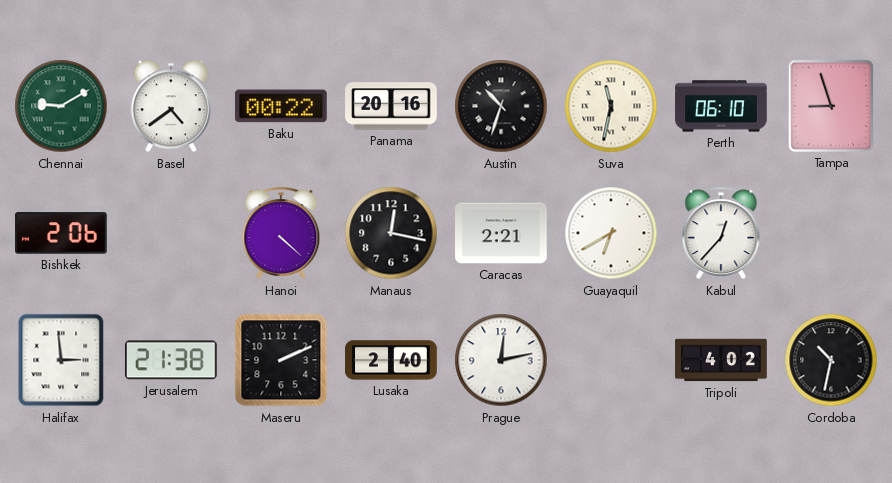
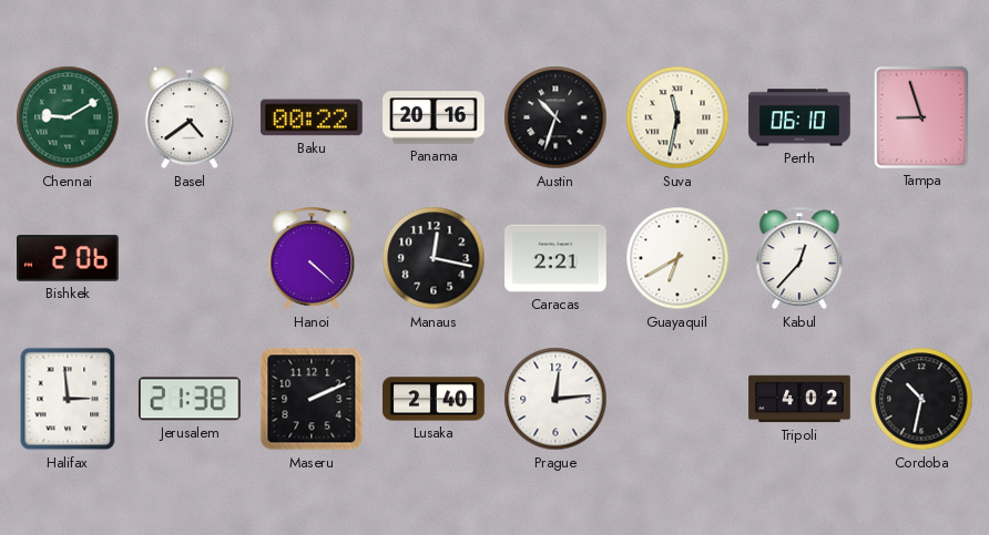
Prague: 12:13 -> 12:14 (555, 399)
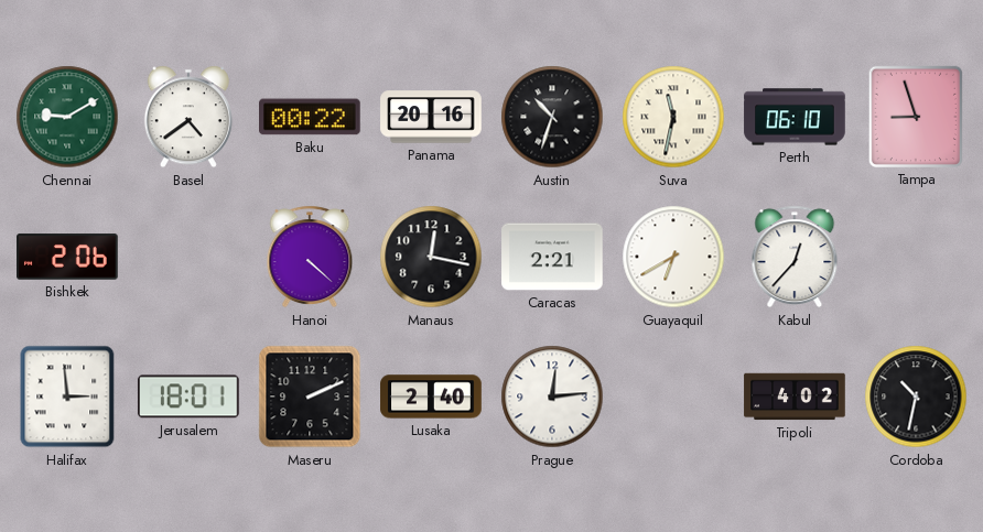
Jerusalem: 21:38 -> 18:01 (188, 397)
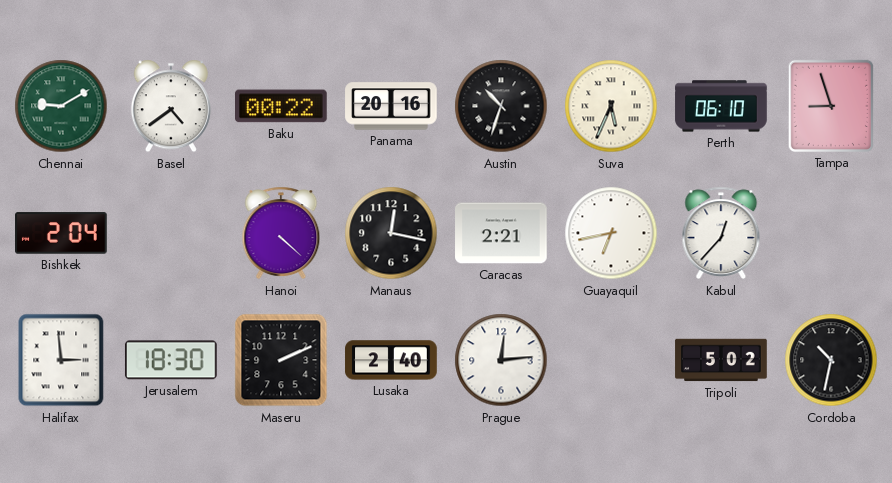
Suva: 11:32 -> 5:34 (611, 106)
Bishkek: 2:06 -> 2:04 (61, 233)
Guayaquil: 6:40 -> 6:43 (611, 233)
Jerusalem: 18:01 -> 18:30 (171, 360)
Tripoli: 4:02 -> 5:02 (721, 360)
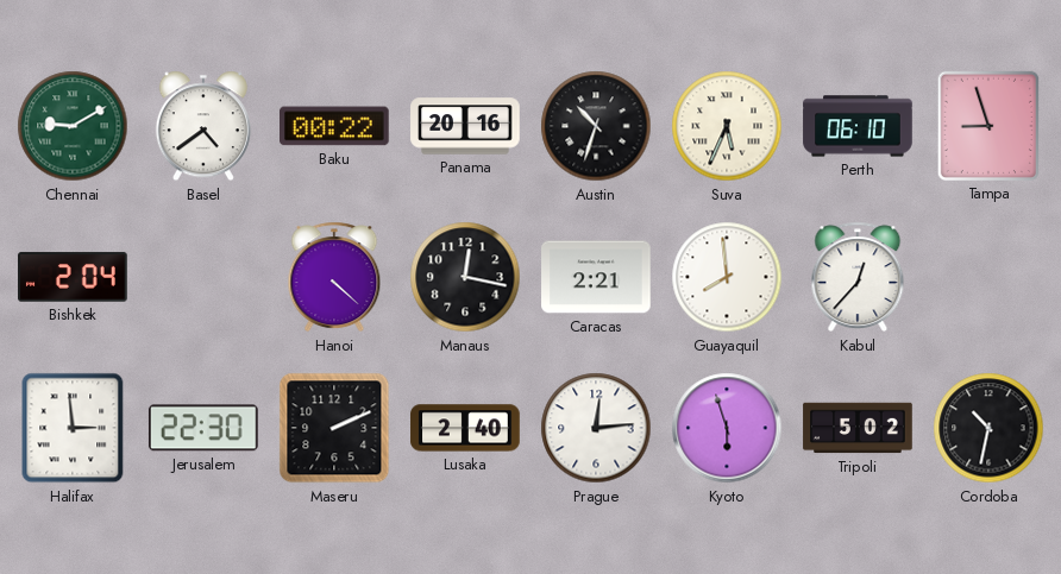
Guayaquil: 6:43 -> 7:59 (727, 277)
Jerusalem: 18:30 -> 22:30 (203, 428)
Kyoto: none -> 5:57 (727, 428)
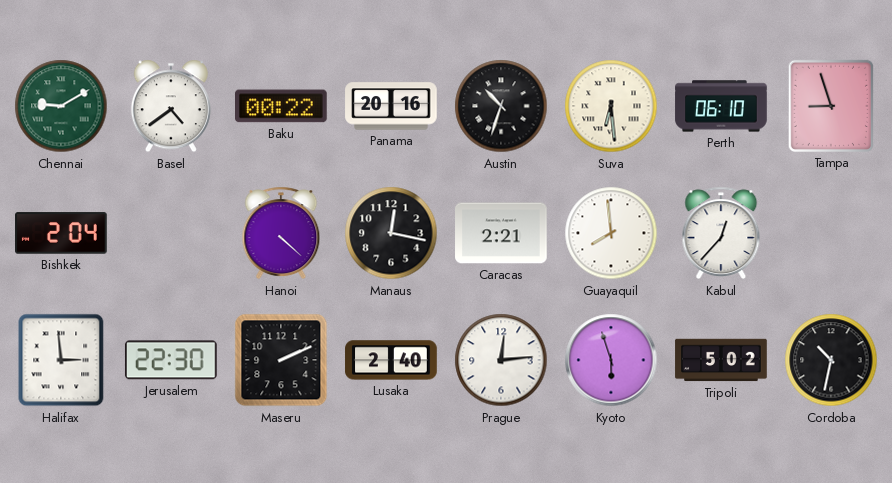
Suva: 5:34 -> 6:29 (611, 106)
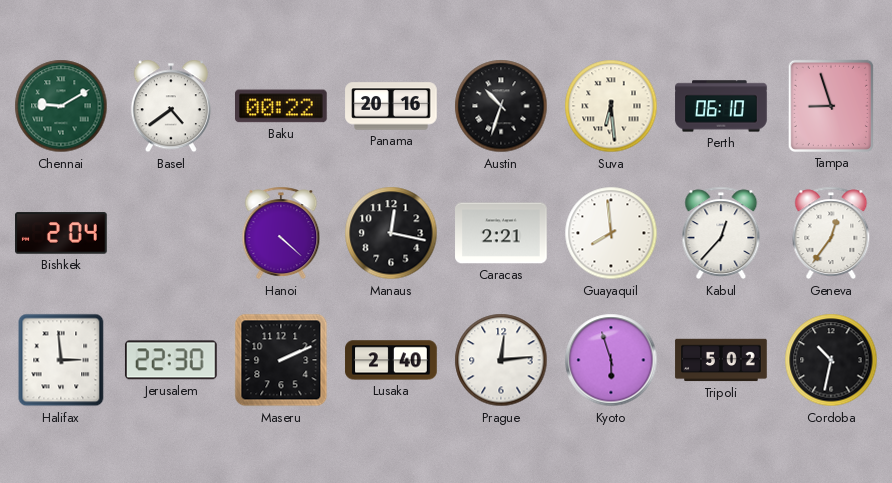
Geneva: none -> 12:36 (831, 233)
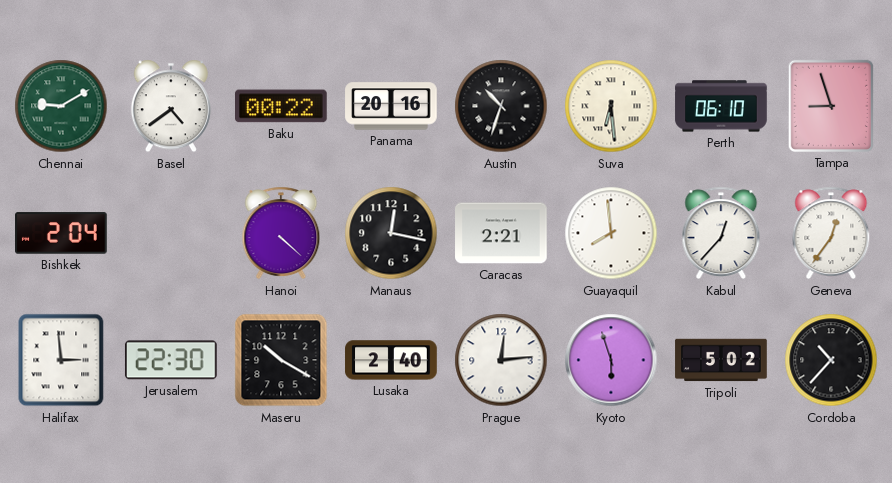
Maseru: 2:11 -> 10:20 (281, 360)
Cordoba: 10:32 -> 10:37 (831, 360)
